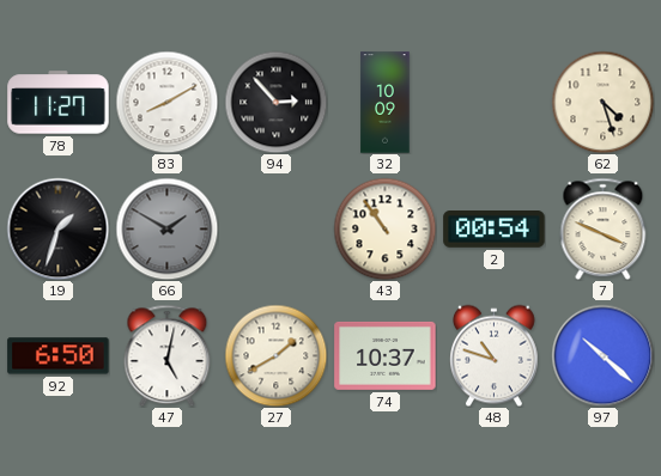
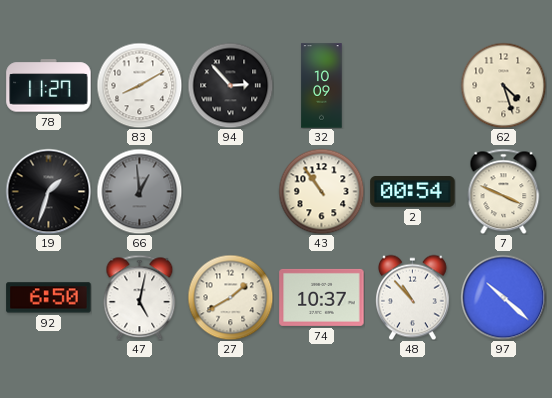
66: 1:50 -> 12:59 (139, 191)
48: 10:48 -> 10:53 (413, 297)
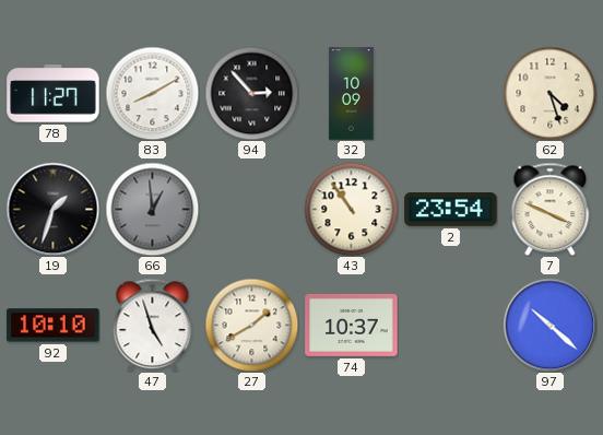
2: 00:54 -> 23:54 (451, 210)
92: 6:50 -> 10:10 (54, 326)
47: 5:02 -> 4:57 (153, 325)
48: 10:53 -> none (413, 297)
